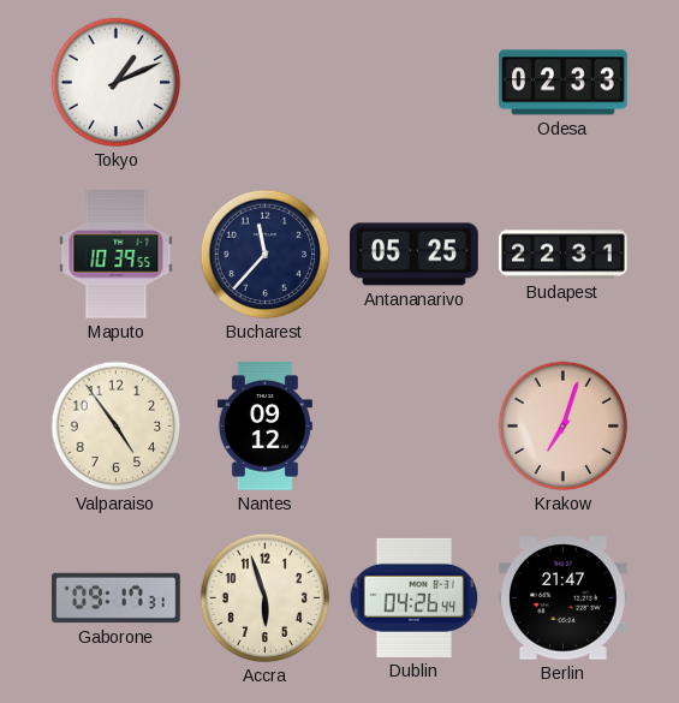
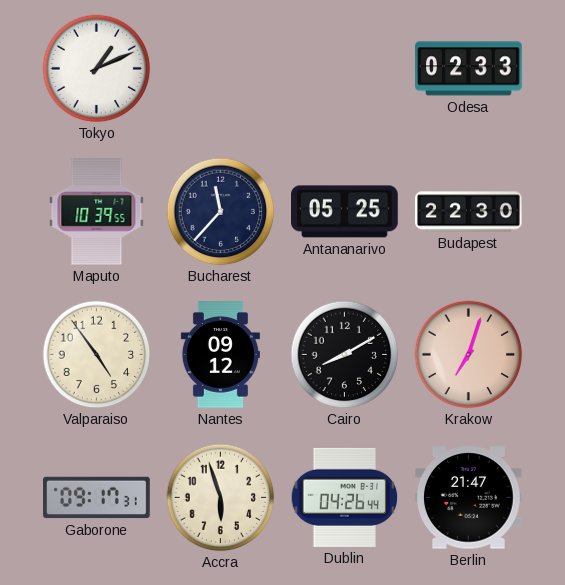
Budapest: 22:31 -> 22:30 (469, 212)
Cairo: none -> 8:10 (345, 355)
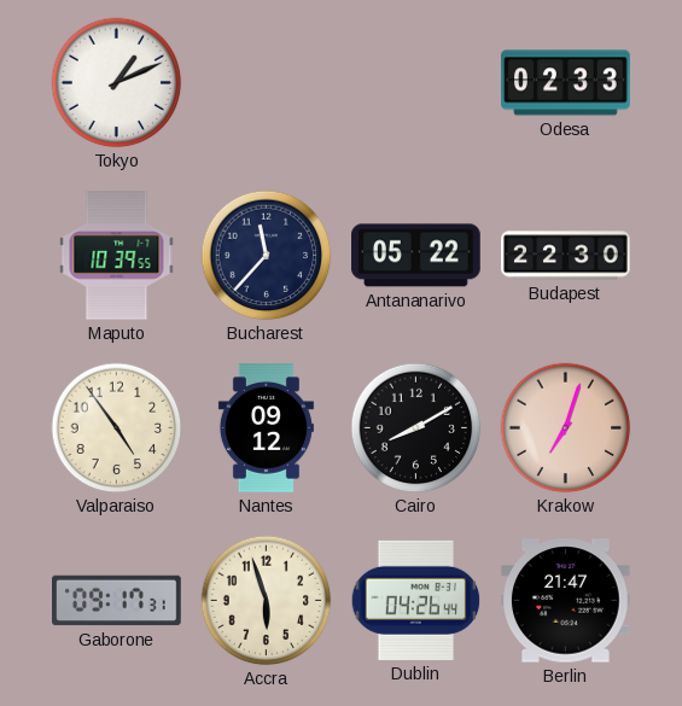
Antananarivo: 05:25 -> 05:22 (416, 256)
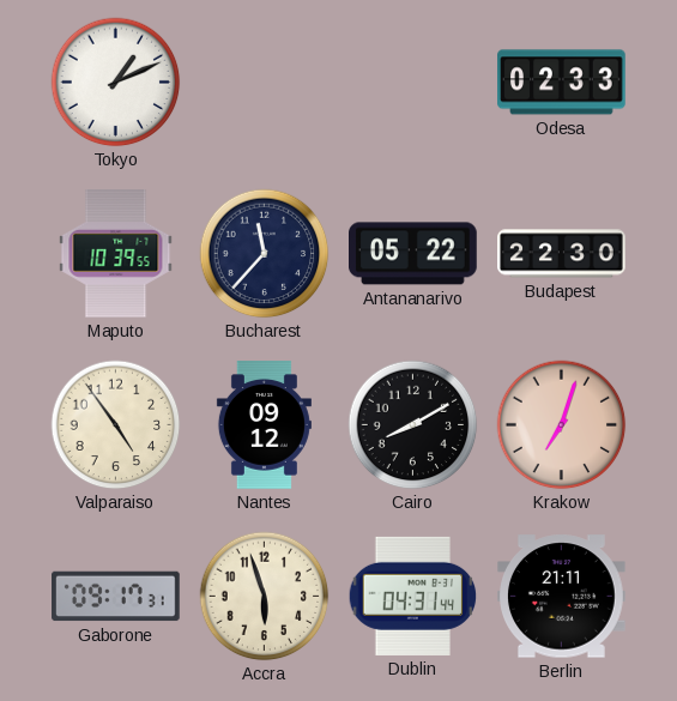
Dublin: 04:26 -> 04:31 (413, 596)
Berlin: 21:47 -> 21:11 (562, 597)
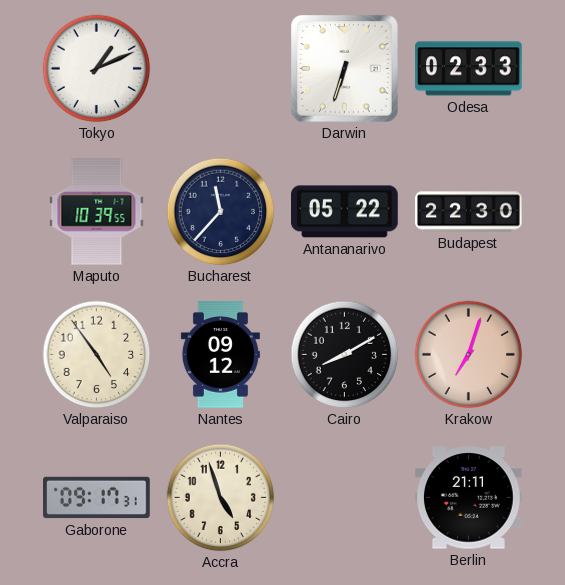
Darwin: none -> 6:33 (345, 69)
Accra: 5:57 -> 4:57 (221, 498)
Dublin: 04:31 -> none (413, 596)
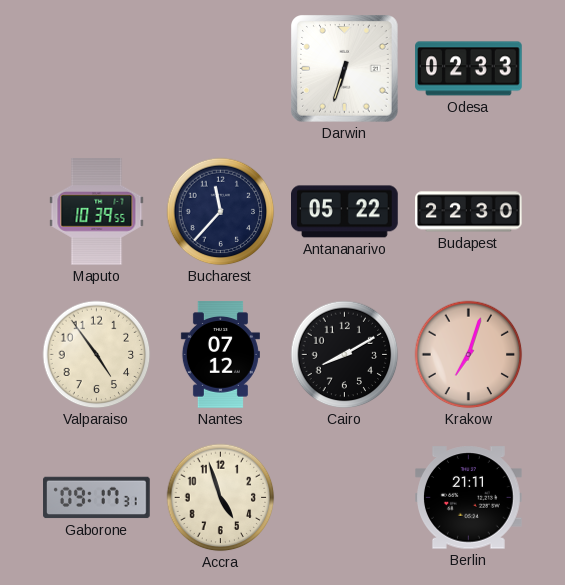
Tokyo: 1:11 -> none (97, 69)
Nantes: 09:12 -> 07:12 (220, 355)
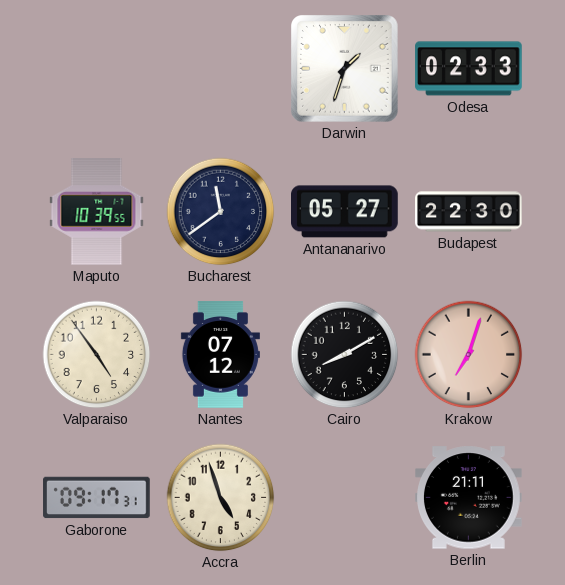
Darwin: 6:33 -> 1:33 (345, 69)
Bucharest: 11:37 -> 11:39 (221, 212)
Antananarivo: 05:22 -> 05:27 (345, 212)
